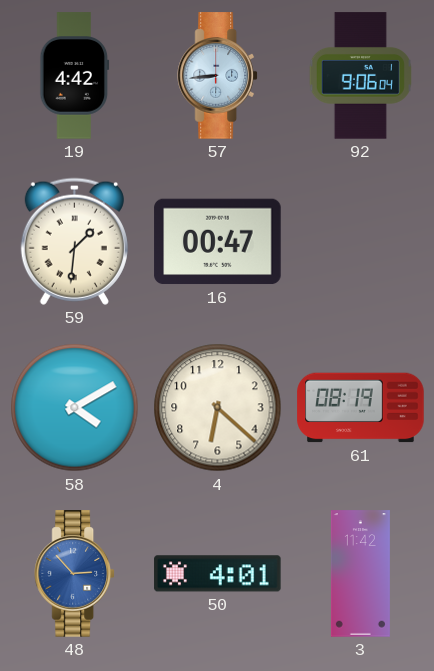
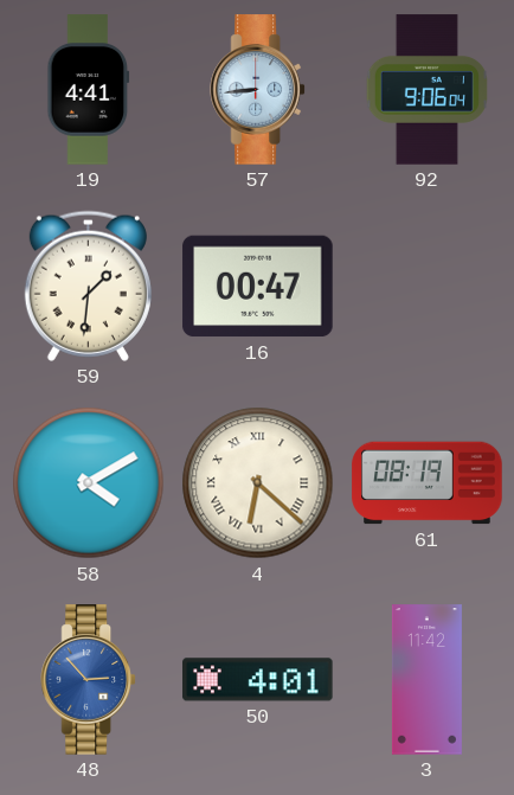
19: 4:42 -> 4:41 (89, 90)
4 numerals: Arabic -> Roman (258, 483)
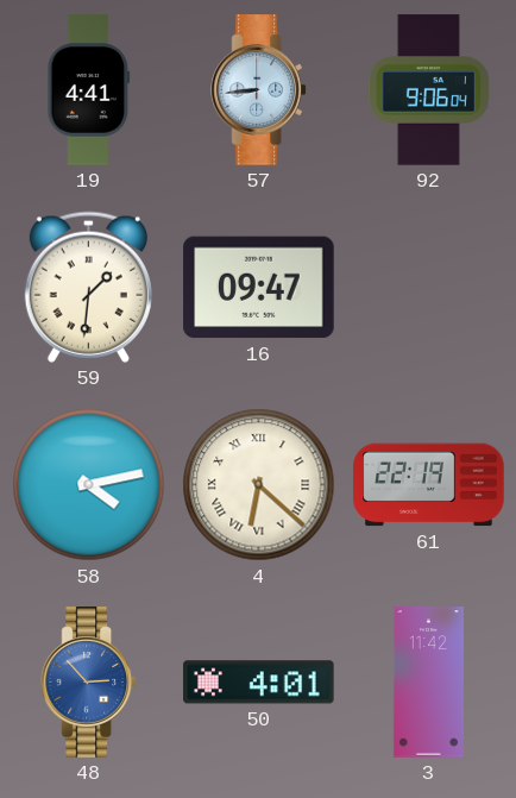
16: 00:47 -> 09:47 (259, 288)
58: 4:10 -> 4:13 (89, 485)
61: 08:19 -> 22:19 (429, 485)
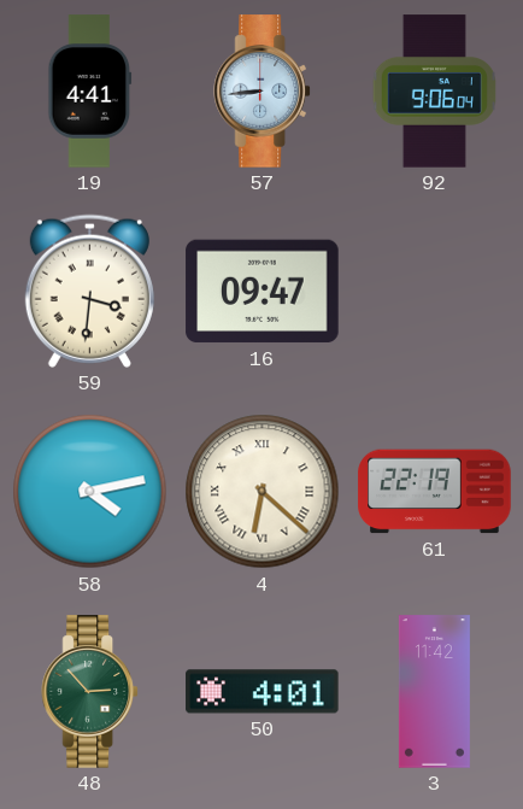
59: 1:31 -> 3:31 (89, 291)
48 dial: blue -> green (89, 692)
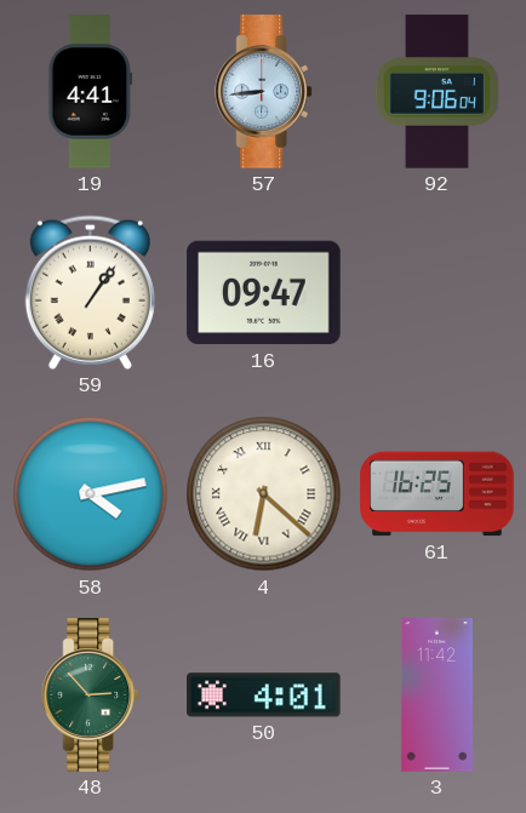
59: 3:31 -> 1:06 (90, 292)
61: 22:19 -> 16:25 (438, 494)
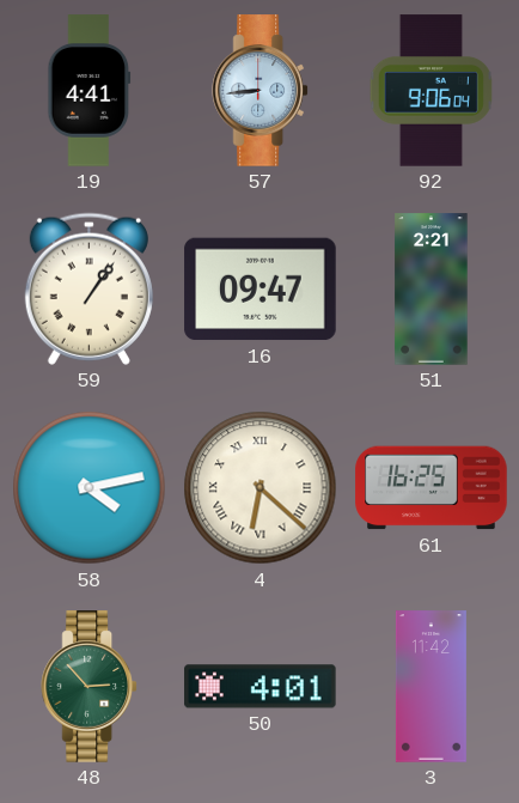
51: none -> 2:21 (432, 290)
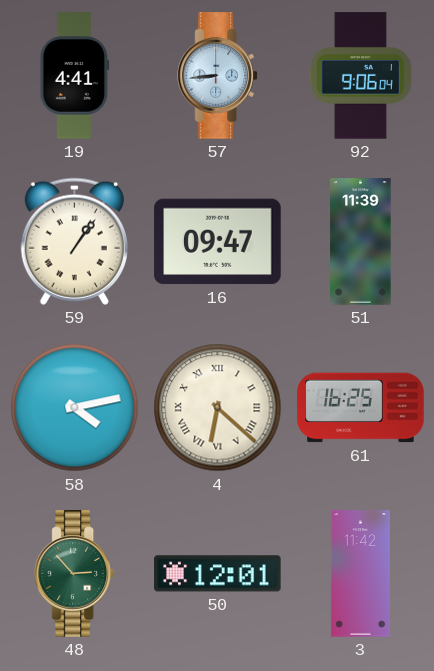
51: 2:21 -> 11:39 (361, 242)
50: 4:01 -> 12:01 (218, 574)
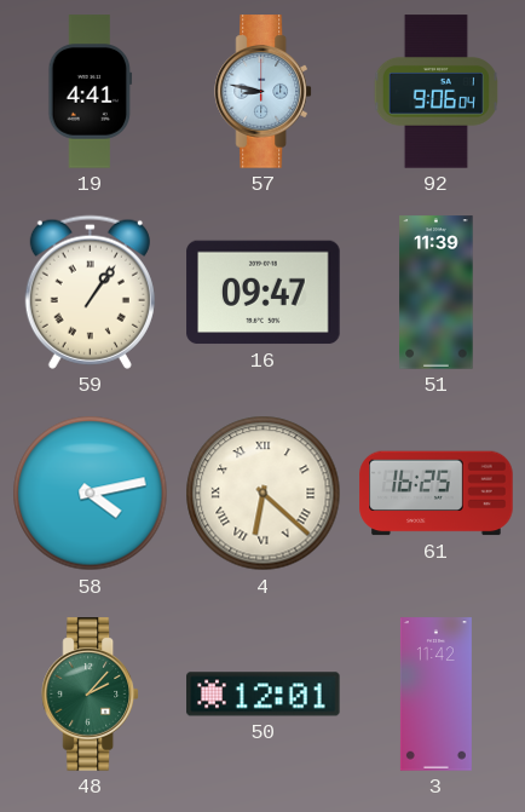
57: 8:44 -> 8:47 (262, 92)
48: 2:53 -> 2:07 (90, 695)
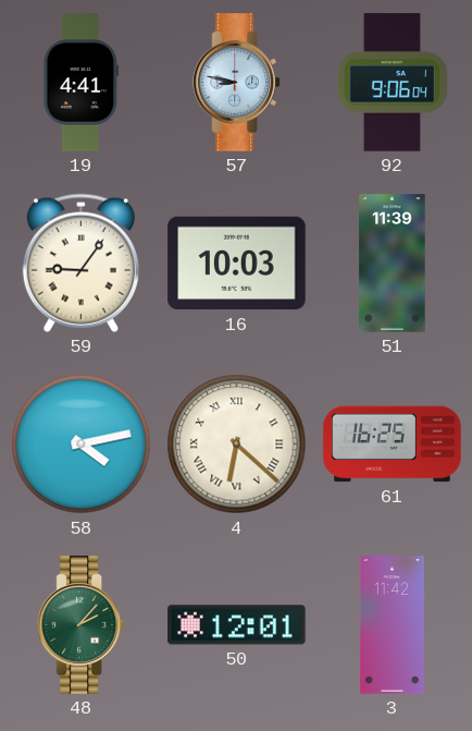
59: 1:06 -> 9:06 (80, 263)
16: 09:47 -> 10:03 (237, 264)
